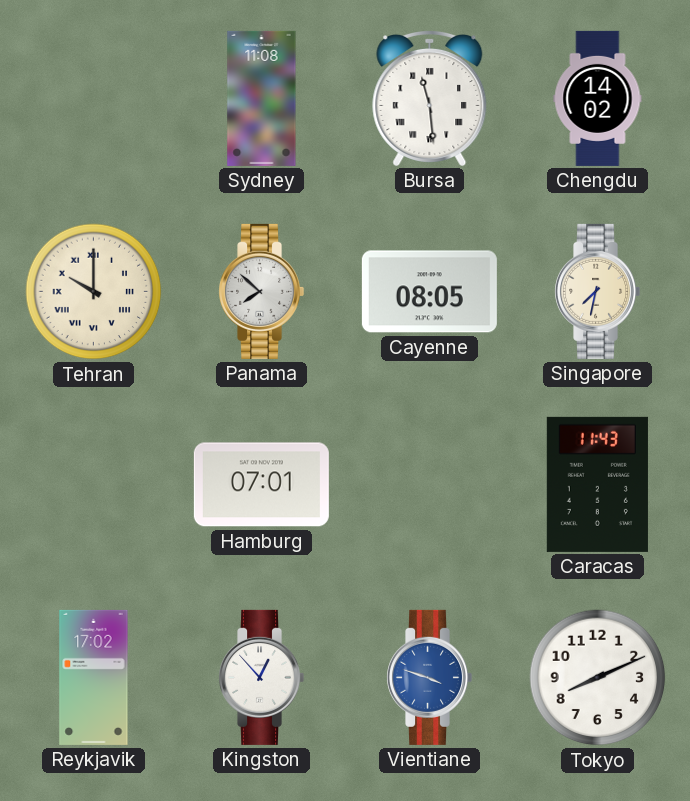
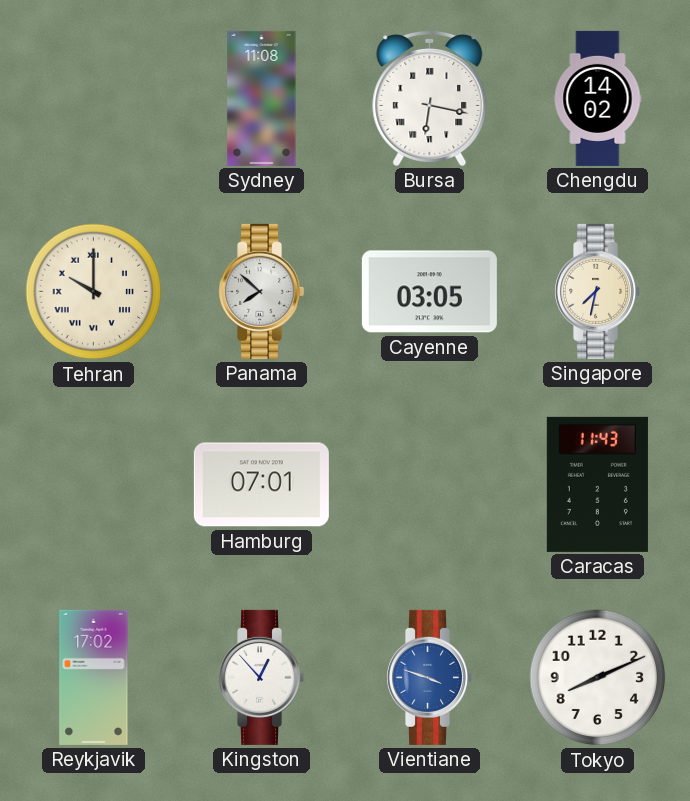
Bursa: 11:29 -> 6:17 (430, 98)
Cayenne: 08:05 -> 03:05 (429, 292)
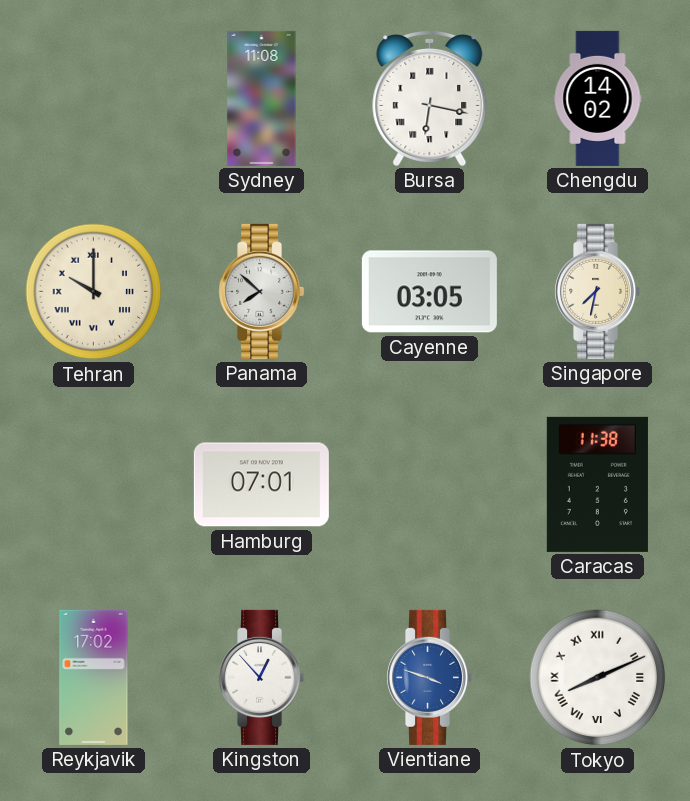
Caracas: 11:43 -> 11:38 (597, 484)
Tokyo numerals: Arabic -> Roman (598, 678)
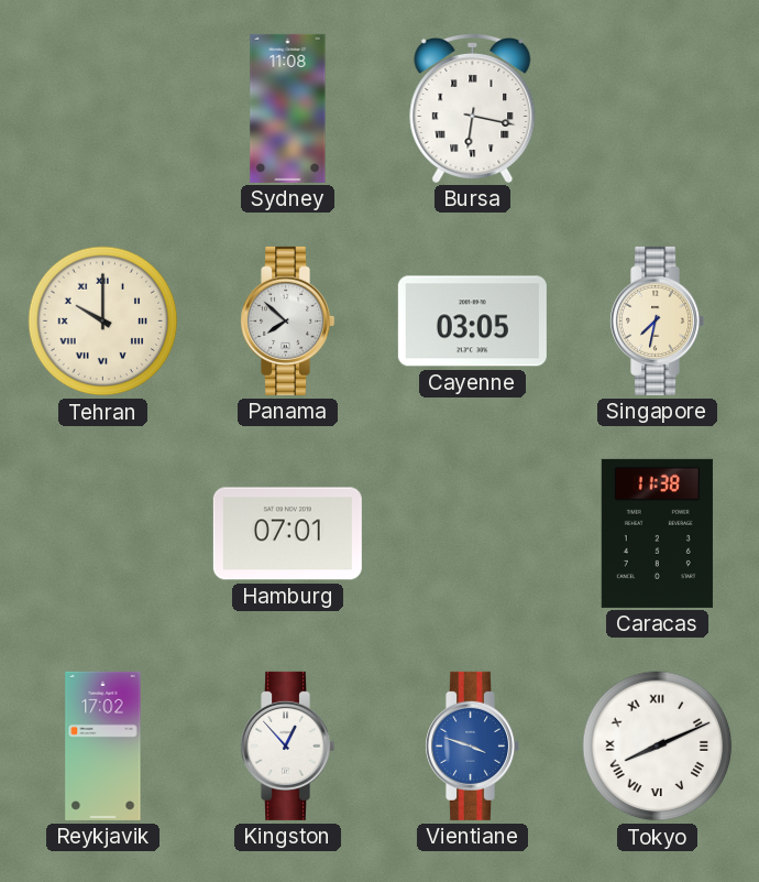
Chengdu: 14:02 -> none (598, 98)
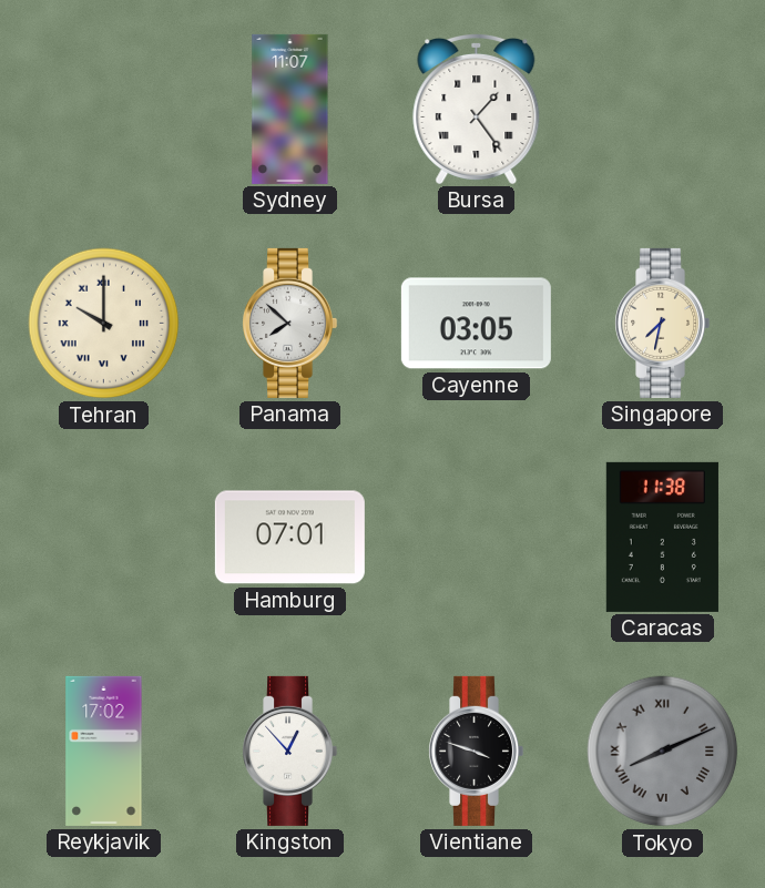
Sydney: 11:08 -> 11:07 (290, 109)
Bursa: 6:17 -> 1:24 (477, 109)
Vientiane dial: blue -> black (477, 751)
Tokyo dial: white -> grey (663, 752)
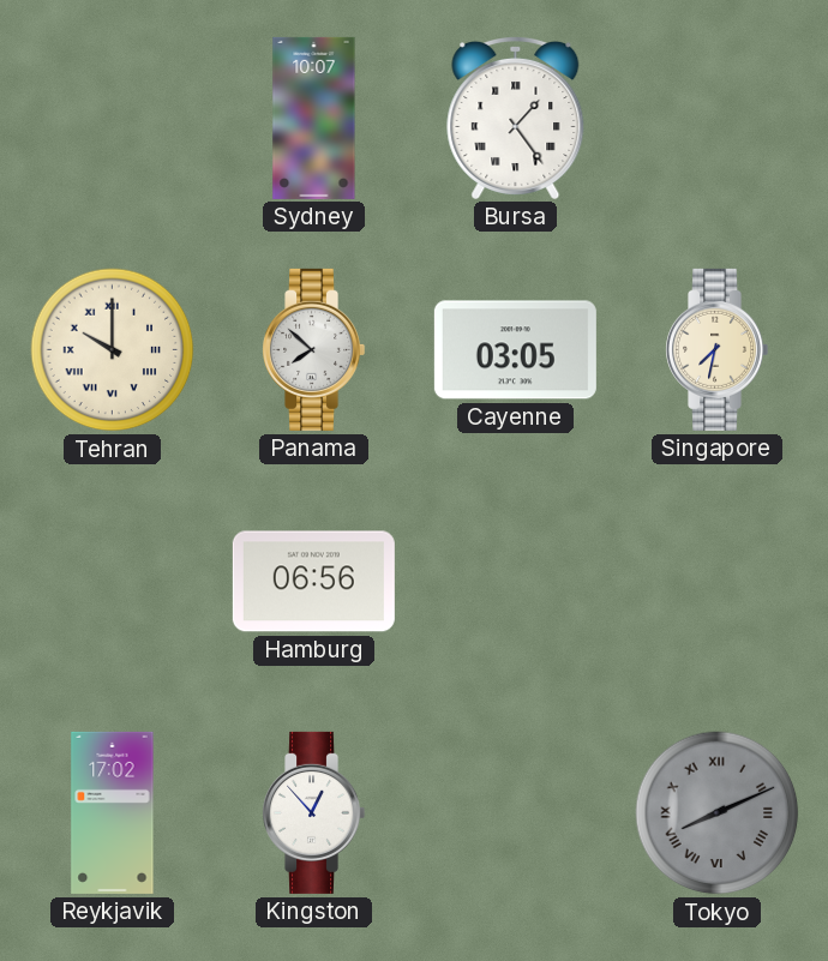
Sydney: 11:07 -> 10:07 (314, 118)
Hamburg: 07:01 -> 06:56 (313, 582)
Caracas: 11:38 -> none (662, 537)
Vientiane: 3:48 -> none (477, 751)
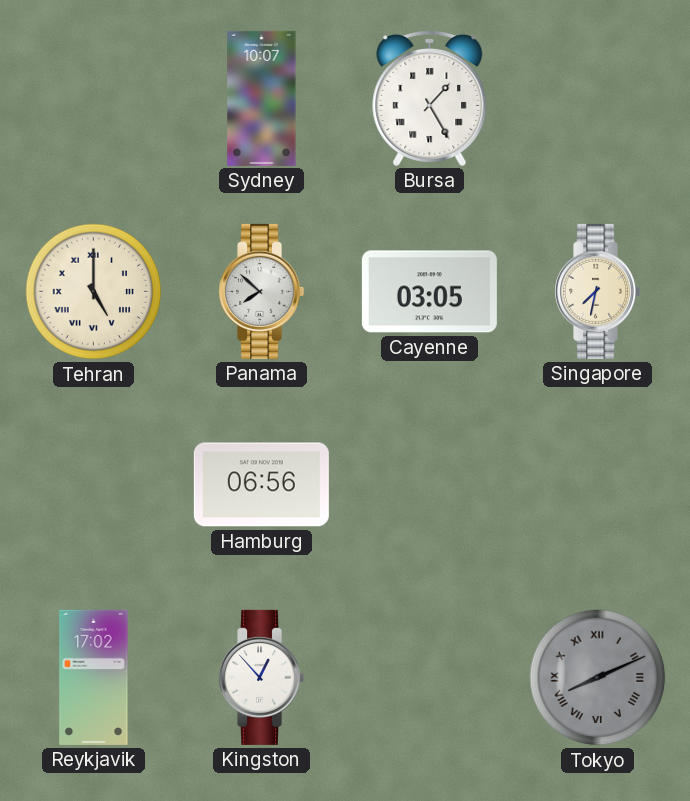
Bursa: 1:24 -> 1:25 (430, 98)
Tehran: 10:00 -> 5:00 (94, 292)
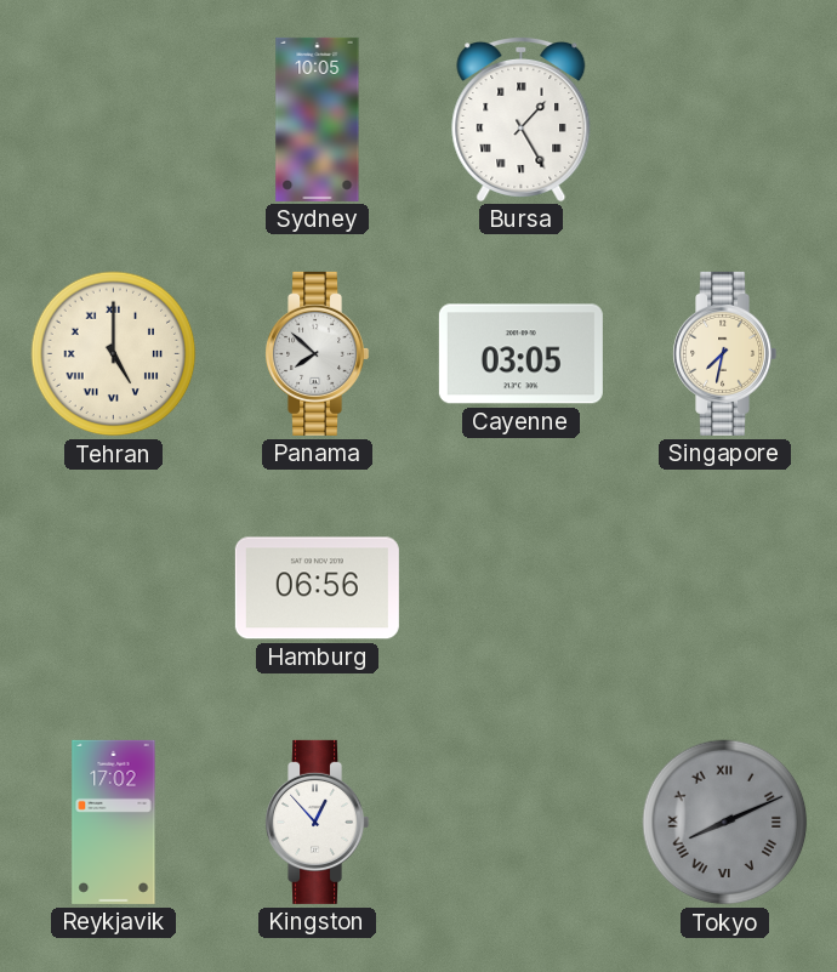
Sydney: 10:07 -> 10:05 (318, 119)
